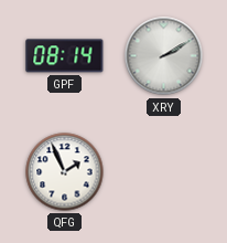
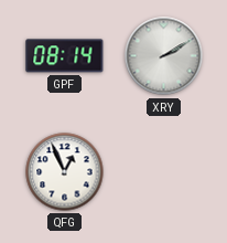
QFG: 1:56 -> 12:56 (65, 172)
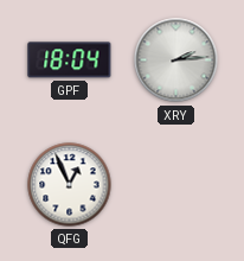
GPF: 08:14 -> 18:04 (70, 61)
XRY: 2:10 -> 2:14 (176, 61)
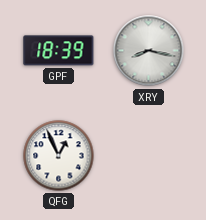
GPF: 18:04 -> 18:39 (59, 51)
XRY: 2:14 -> 8:17 (149, 51)
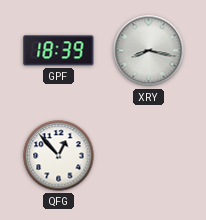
QFG: 12:56 -> 12:53 (59, 156)
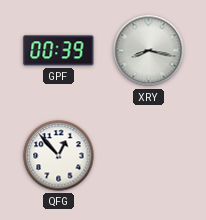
GPF: 18:39 -> 00:39 (59, 51)
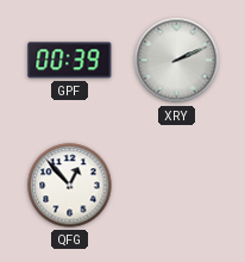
XRY: 8:17 -> 2:11 (177, 61)
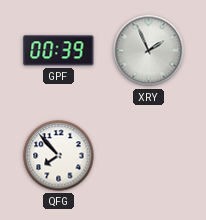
XRY: 2:11 -> 1:56 (149, 51)
QFG: 12:53 -> 7:53 (59, 156)
